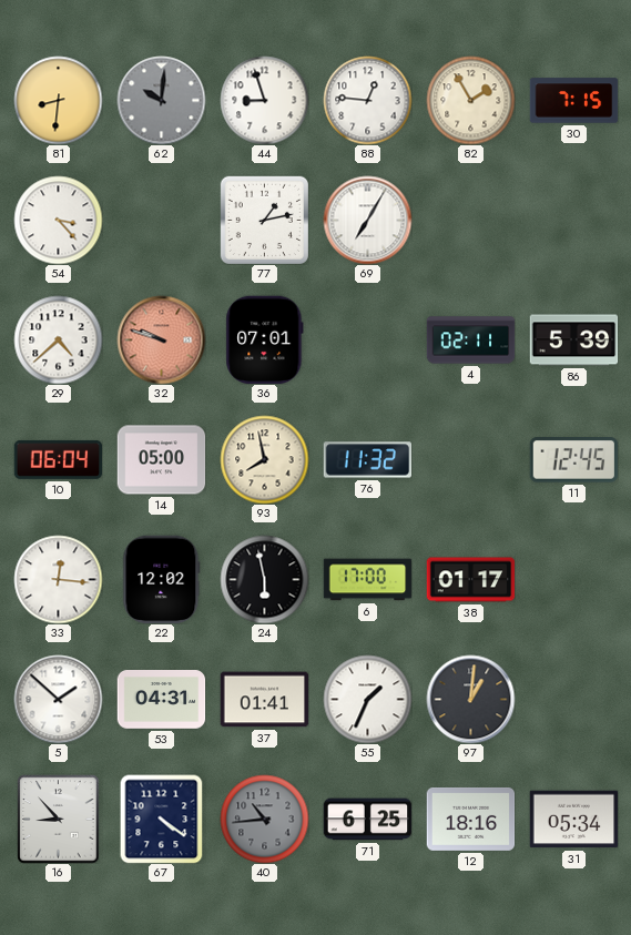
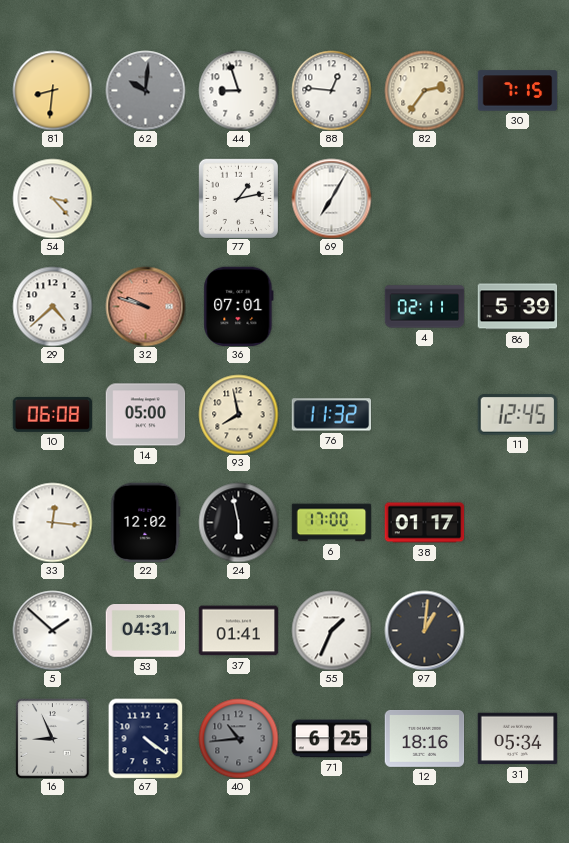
82: 1:55 -> 2:36 (424, 90)
10: 06:04 -> 06:08 (52, 414)
16: 8:53 -> 8:56 (53, 738)
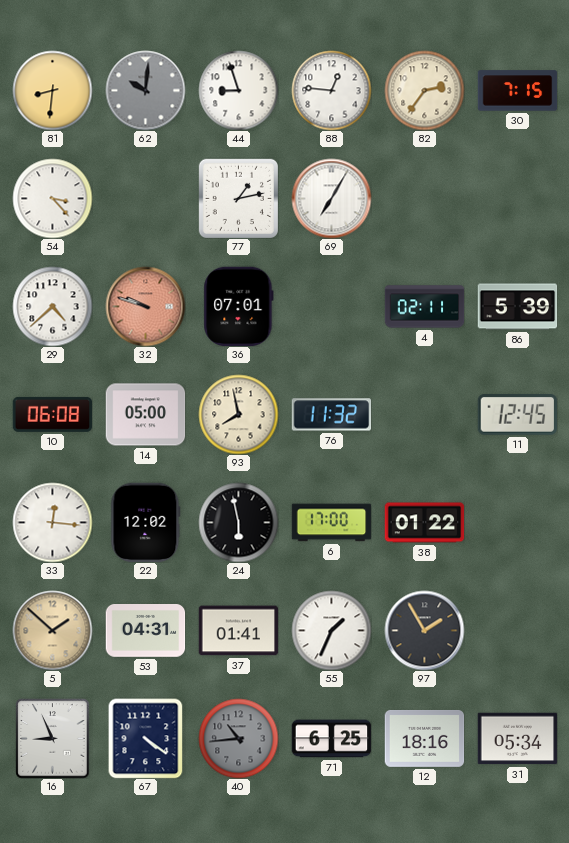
38: 01:17 -> 01:22 (424, 523)
5 dial: white -> champagne (52, 630)
97: 1:01 -> 1:55 (424, 630)
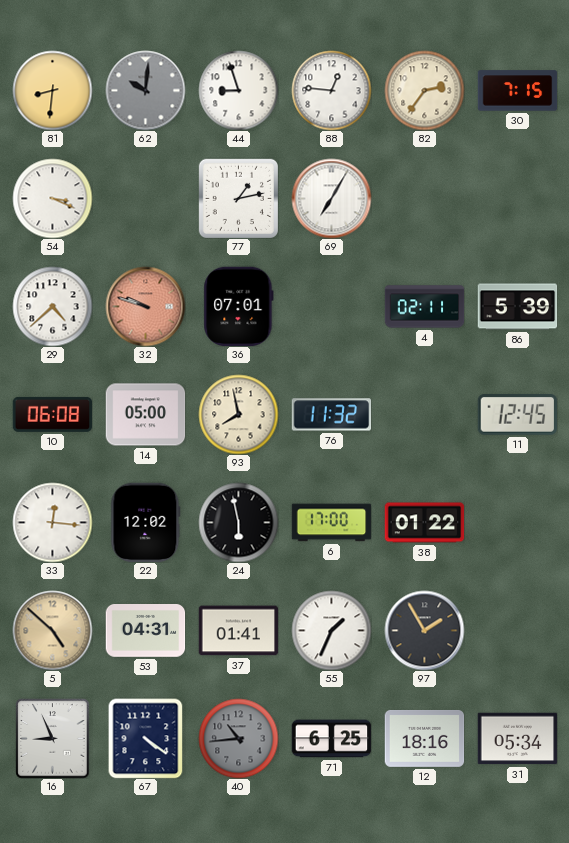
54: 3:23 -> 3:19 (52, 198)
5: 1:52 -> 4:52 (52, 630)
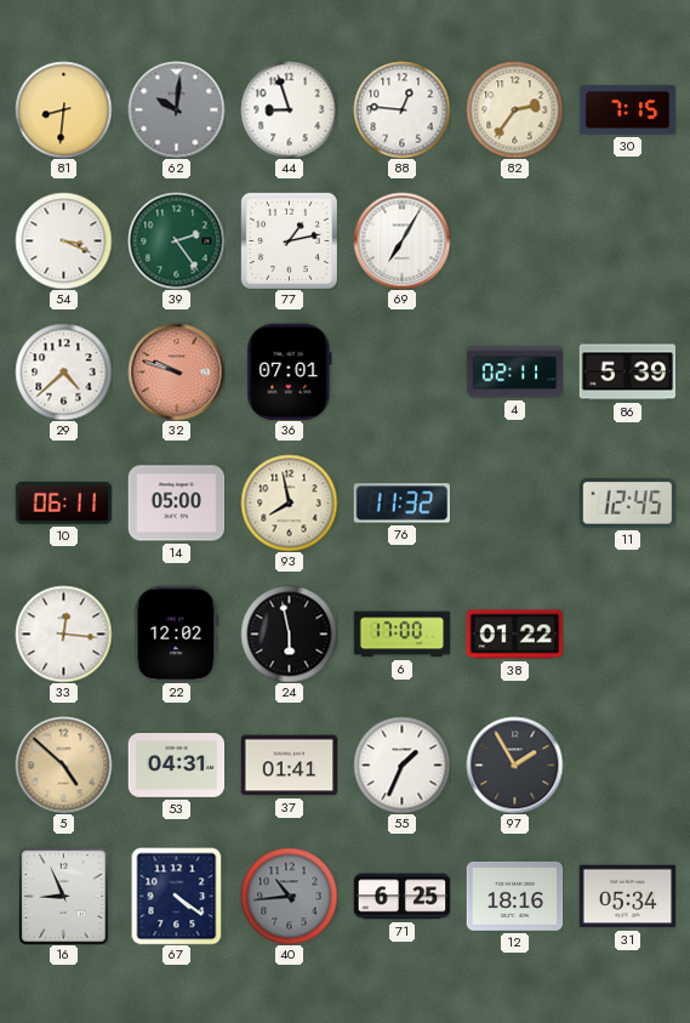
39: none -> 2:24 (176, 240)
10: 06:08 -> 06:11 (63, 502)
